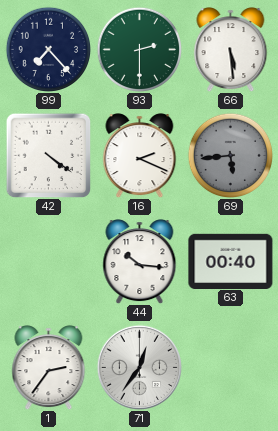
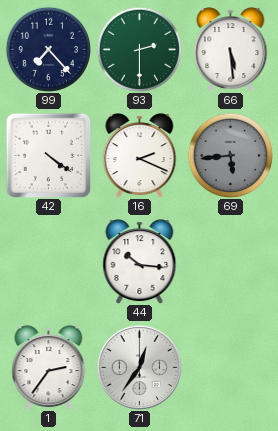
63: 00:40 -> none (231, 261)
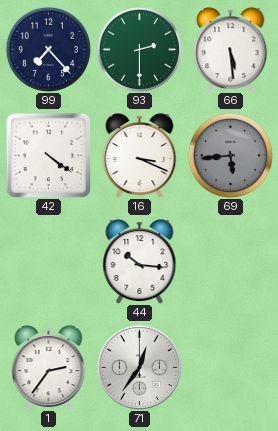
16: 2:19 -> 3:19 (140, 156)
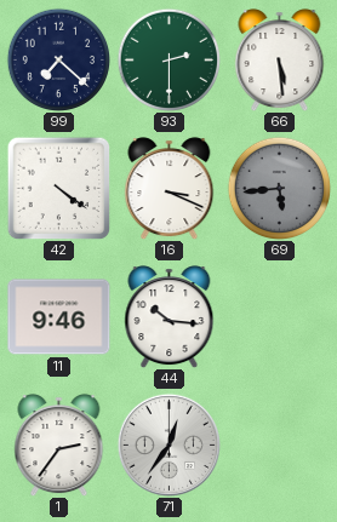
99: 7:23 -> 7:22 (58, 59)
11: none -> 9:46 (59, 317)
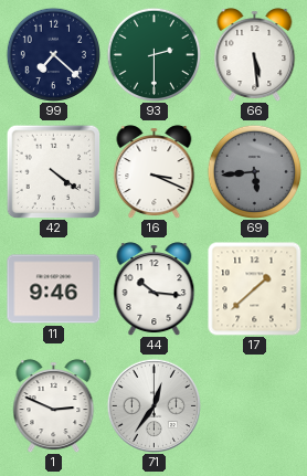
17: none -> 1:38 (255, 289)
1: 2:36 -> 2:49 (54, 406)
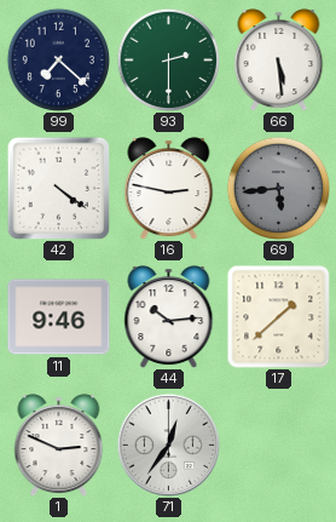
16: 3:19 -> 2:47 (169, 189)
44: 10:16 -> 10:14 (169, 317)
